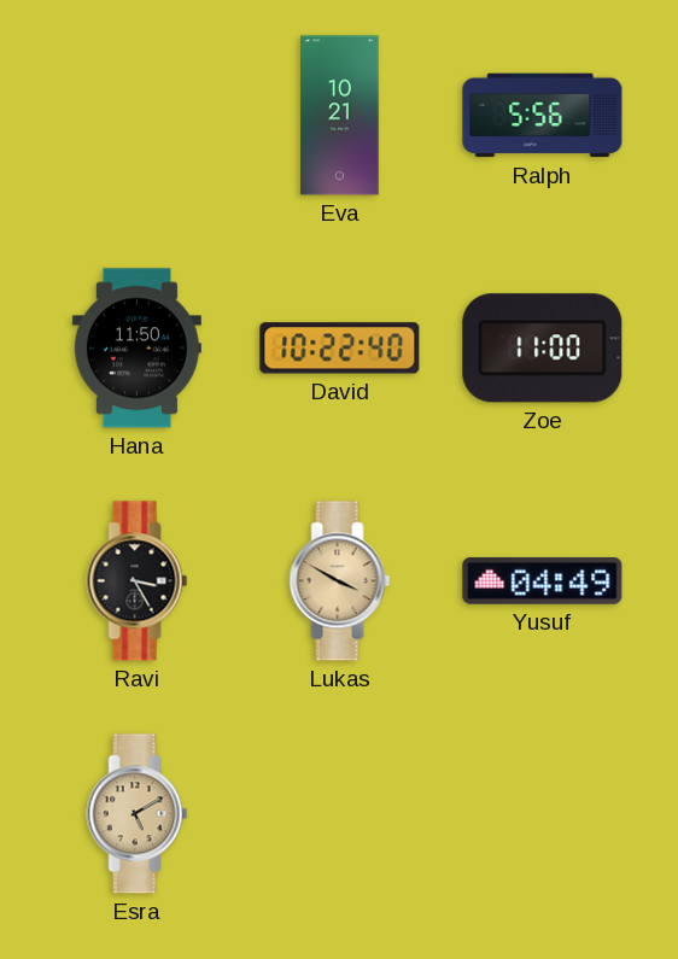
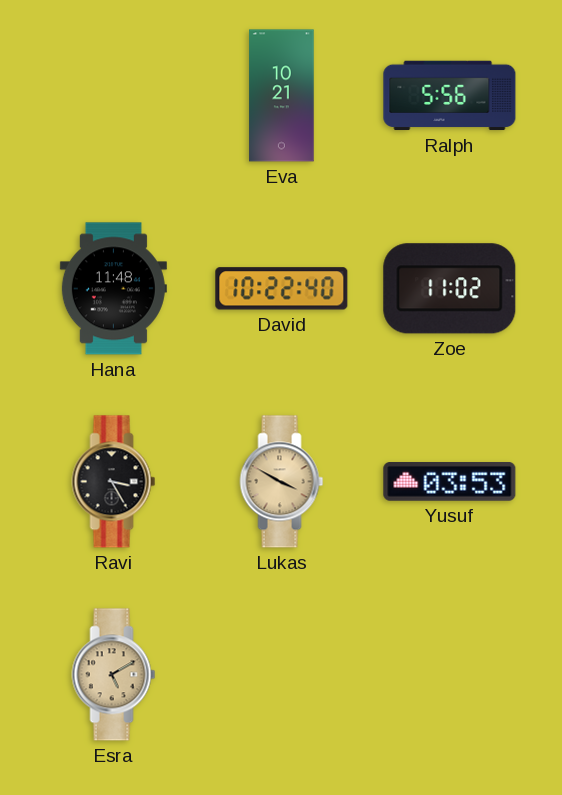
Hana: 11:50 -> 11:48 (113, 289)
Zoe: 11:00 -> 11:02 (450, 289)
Yusuf: 04:49 -> 03:53 (450, 482)
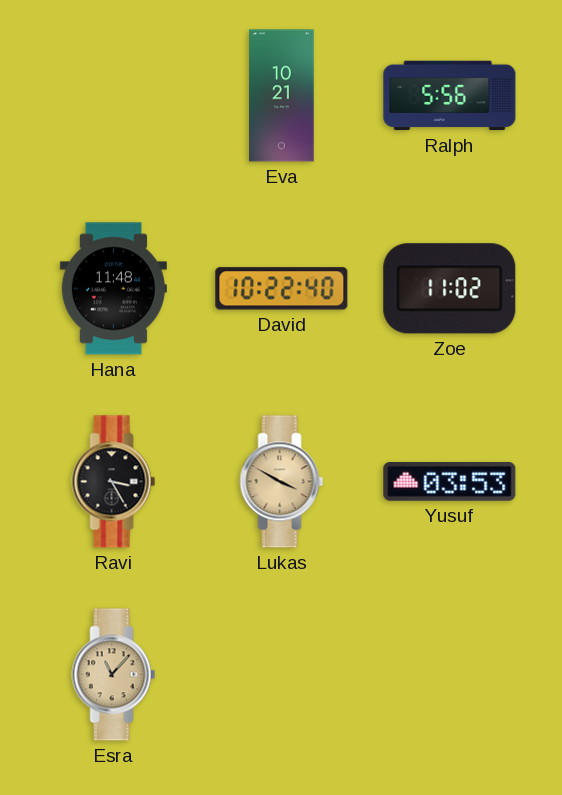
Esra: 5:10 -> 11:07 (114, 675)
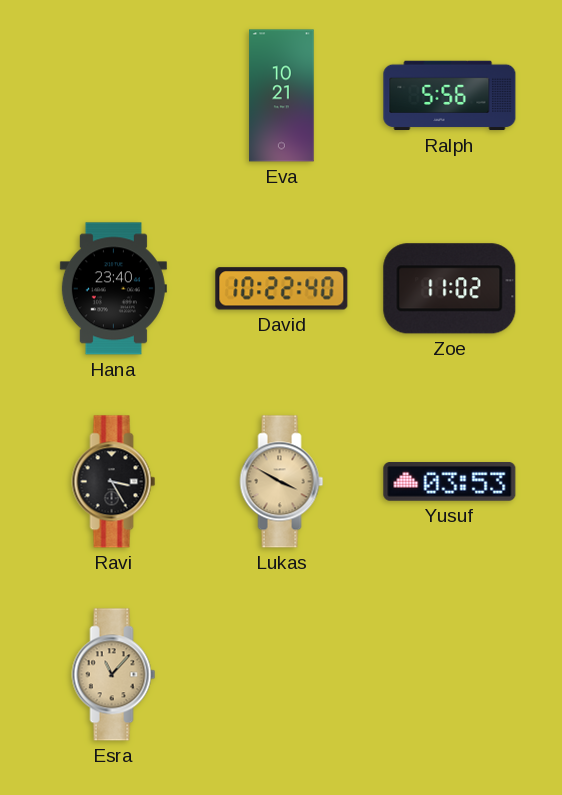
Hana: 11:48 -> 23:40 (113, 289)
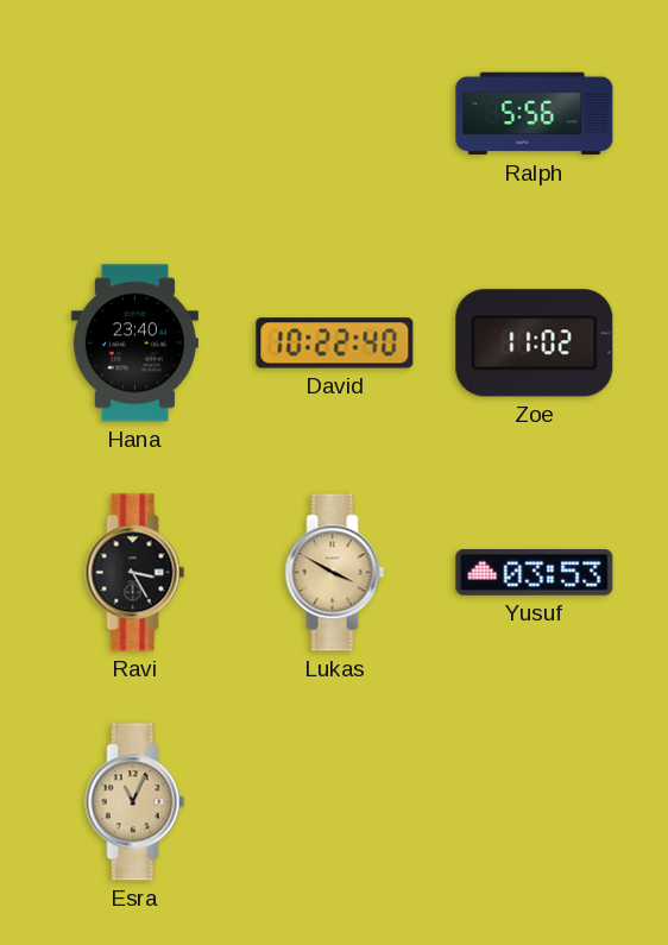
Eva: 10:21 -> none (282, 96)
Esra: 11:07 -> 11:04 (136, 802)
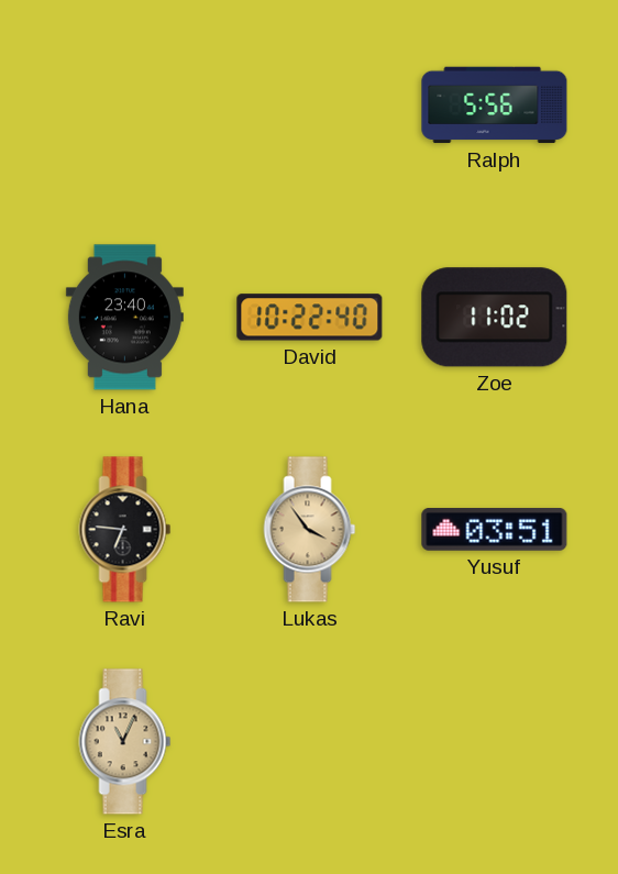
Ravi: 3:25 -> 6:46 (125, 530)
Lukas: 3:50 -> 3:54 (310, 530)
Yusuf: 03:53 -> 03:51 (495, 530)
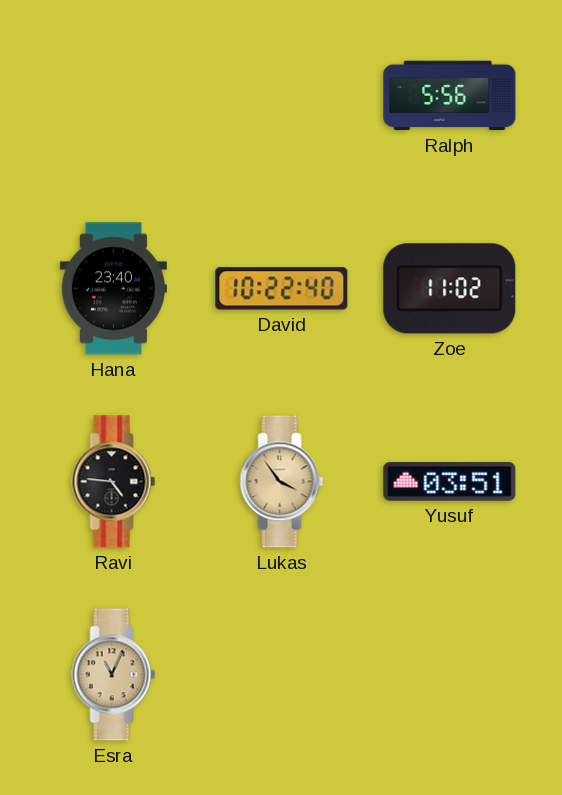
Ravi: 6:46 -> 4:46 (114, 482)
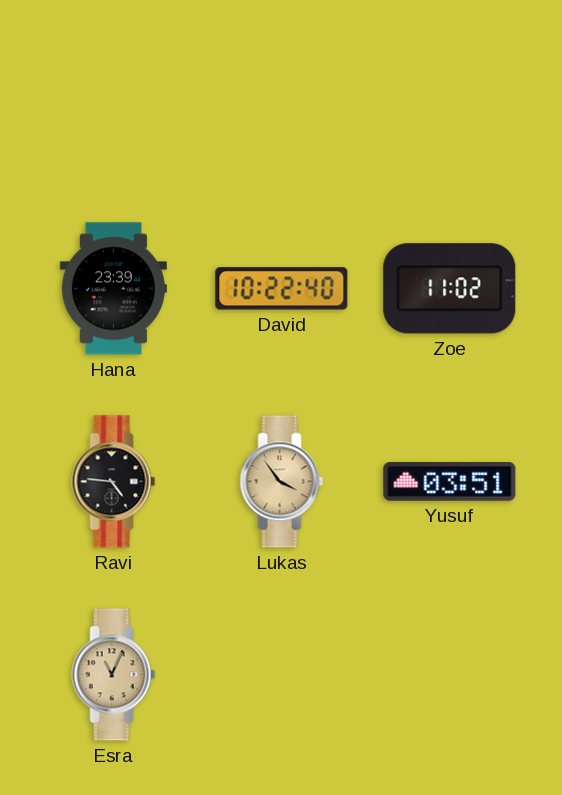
Ralph: 5:56 -> none (450, 96)
Hana: 23:40 -> 23:39 (113, 289)
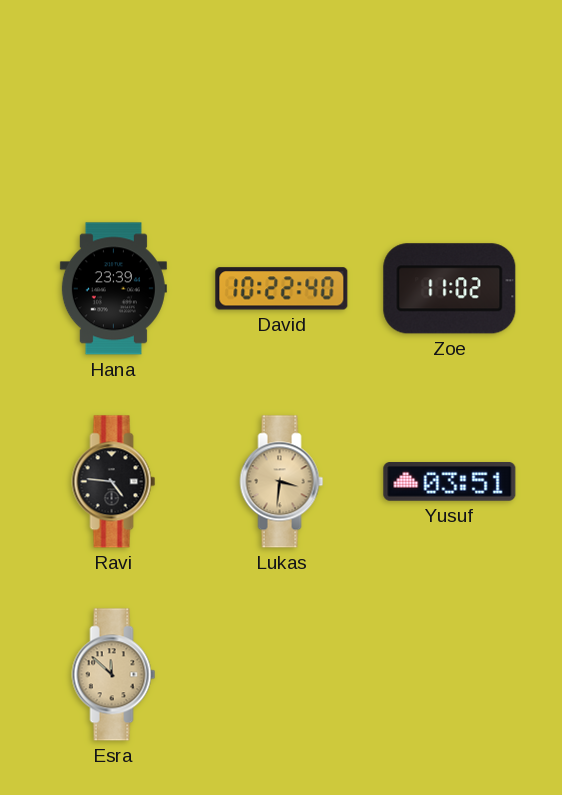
Lukas: 3:54 -> 3:31 (282, 482)
Esra: 11:04 -> 11:52 (114, 675)
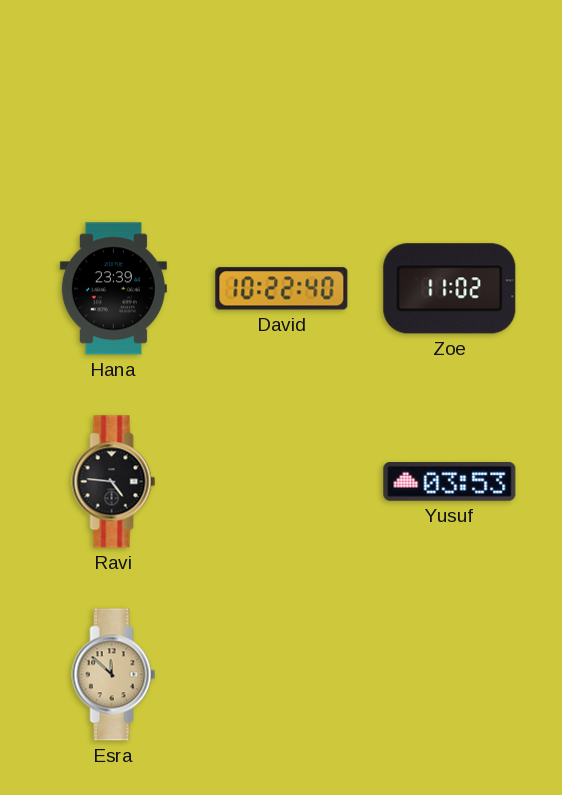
Lukas: 3:31 -> none (282, 482)
Yusuf: 03:51 -> 03:53 (450, 482)
